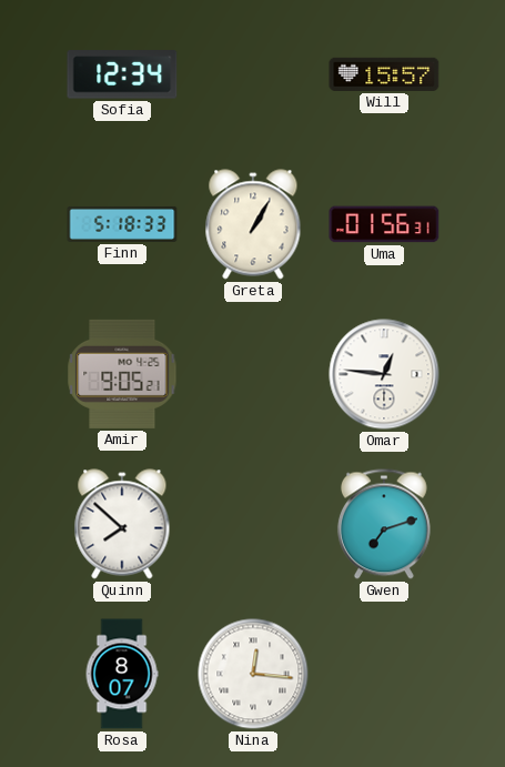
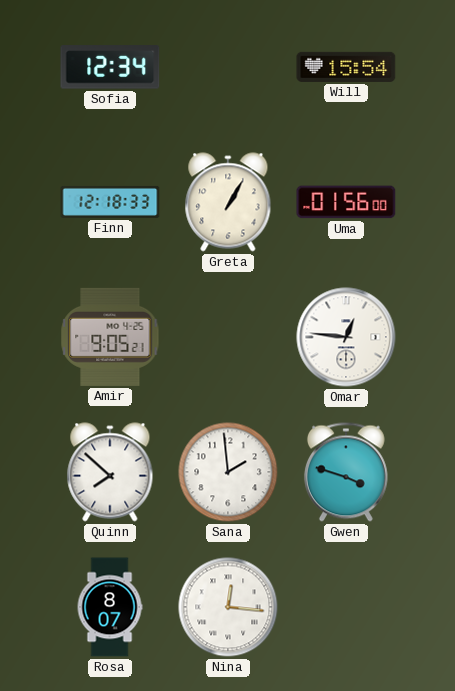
Will: 15:57 -> 15:54 (346, 67)
Finn: 5:18 -> 12:18 (110, 202)
Uma: 01:56:31 -> 01:56:00 (346, 202)
Sana: none -> 1:59 (228, 472)
Gwen: 7:12 -> 3:48 (346, 472)
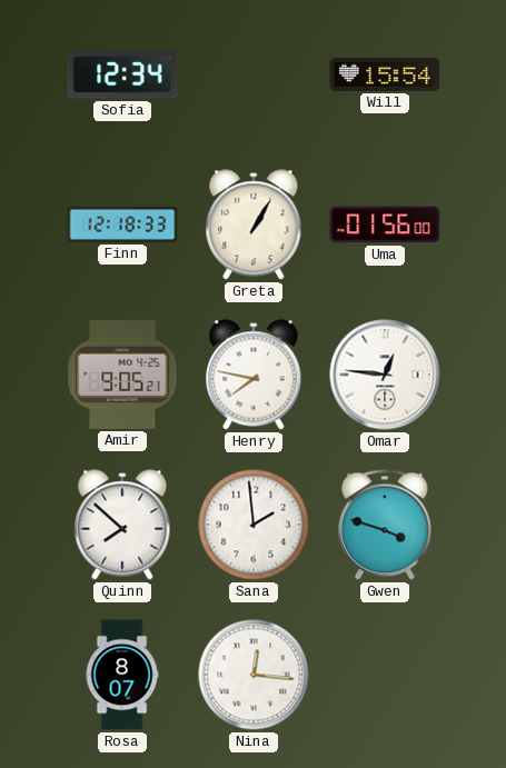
Henry: none -> 7:47 (254, 375)
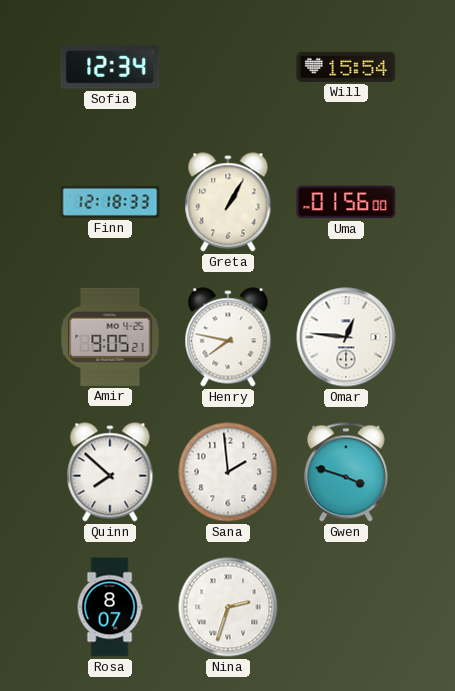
Nina: 12:16 -> 2:33 (228, 607)
